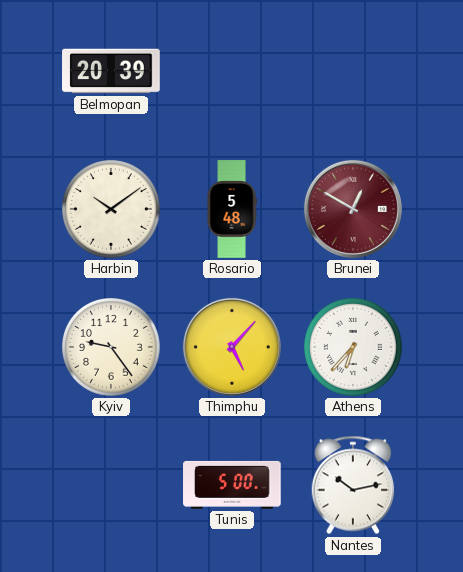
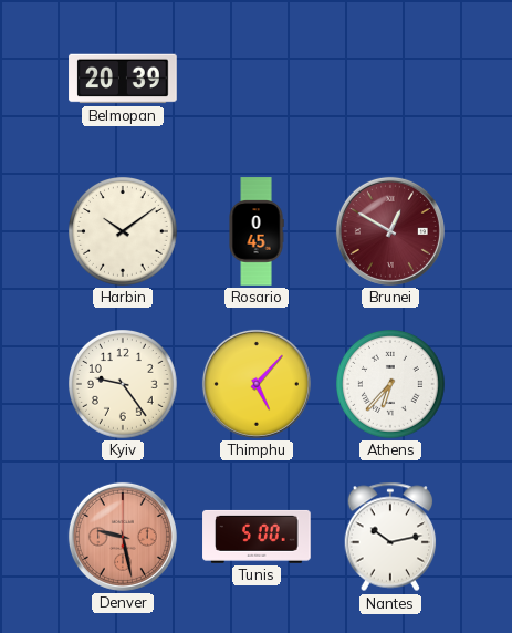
Rosario: 5:48 -> 0:45 (257, 231)
Denver: none -> 9:28 (123, 537)
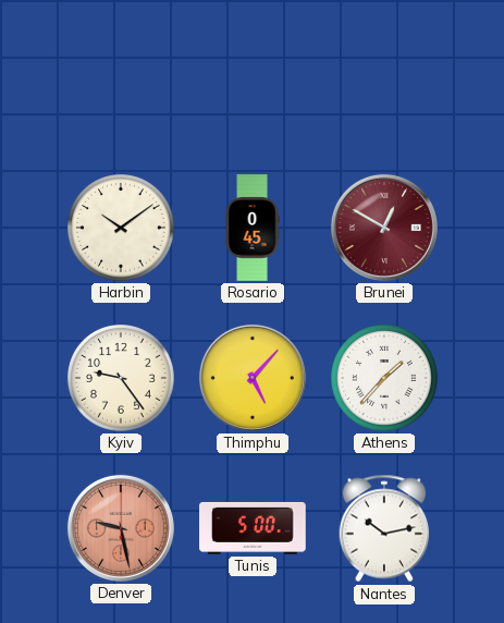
Belmopan: 20:39 -> none (123, 79)
Athens: 6:37 -> 1:37 (385, 379)
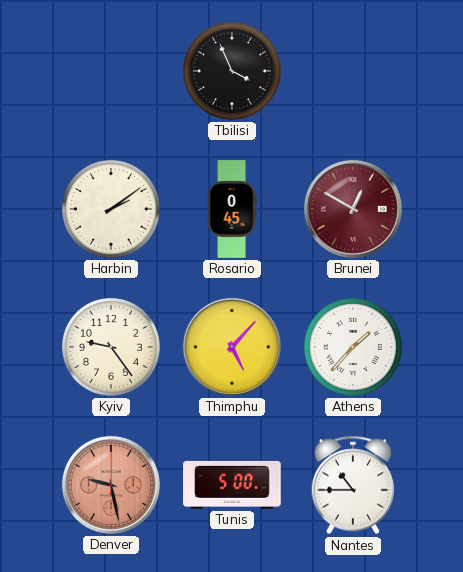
Tbilisi: none -> 3:56 (233, 72)
Harbin: 10:09 -> 2:09 (112, 210)
Nantes: 10:13 -> 10:45 (353, 485)
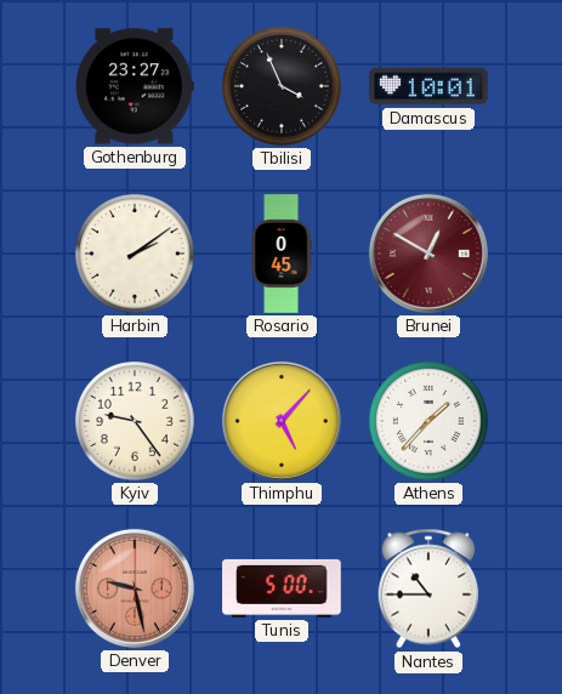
Gothenburg: none -> 23:27 (135, 86)
Damascus: none -> 10:01 (428, 86)
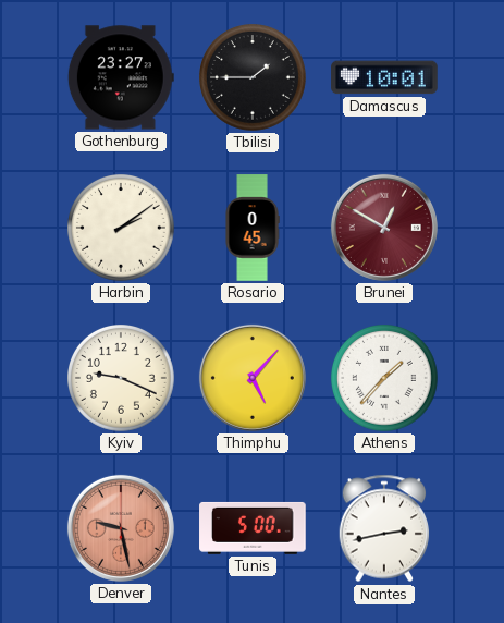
Tbilisi: 3:56 -> 1:45 (254, 78)
Kyiv: 9:24 -> 9:19 (122, 379)
Nantes: 10:45 -> 2:43 (384, 528)
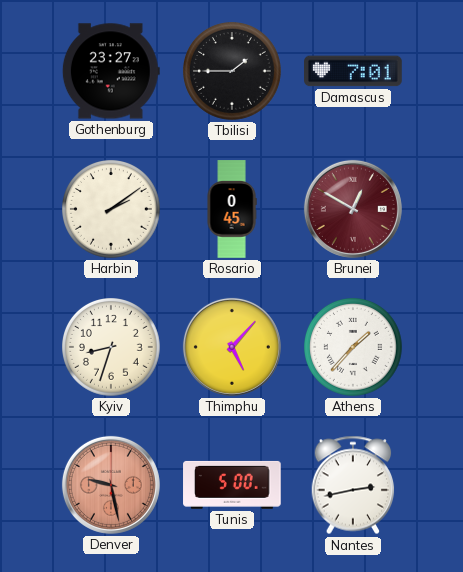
Damascus: 10:01 -> 7:01 (353, 71)
Kyiv: 9:19 -> 8:33 (112, 348)
